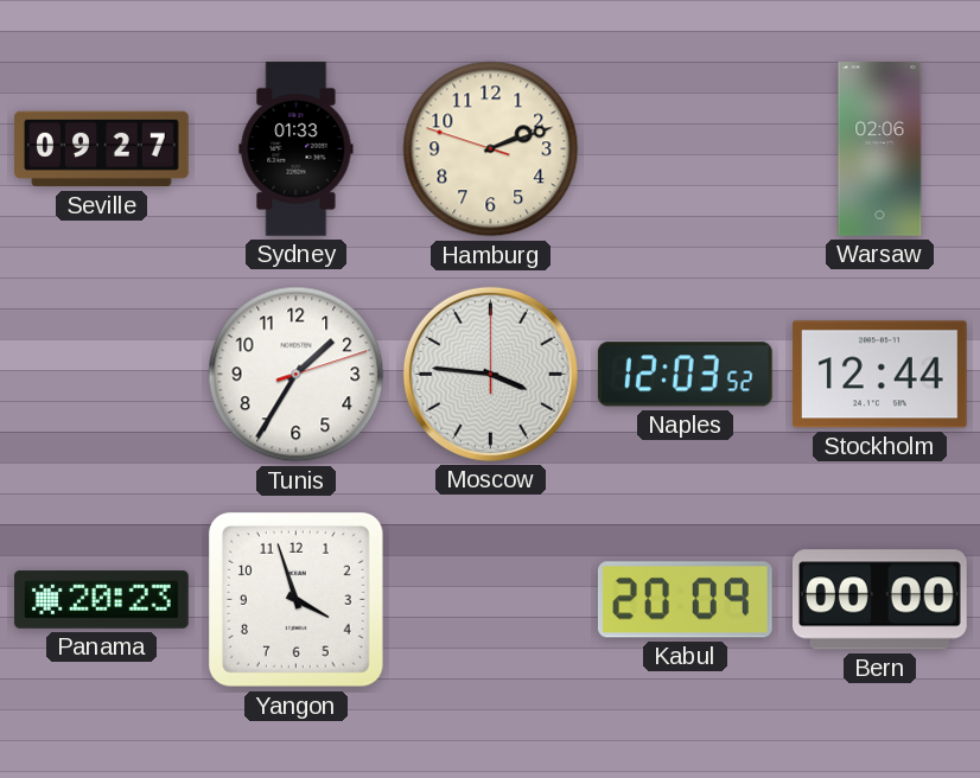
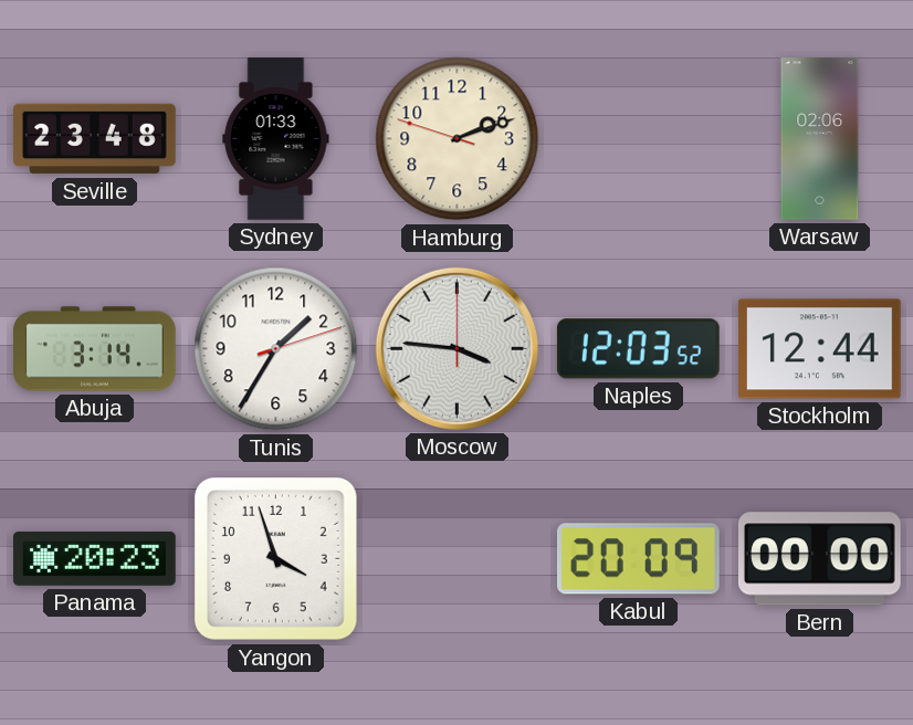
Seville: 09:27 -> 23:48 (95, 139)
Abuja: none -> 3:14 (95, 349)
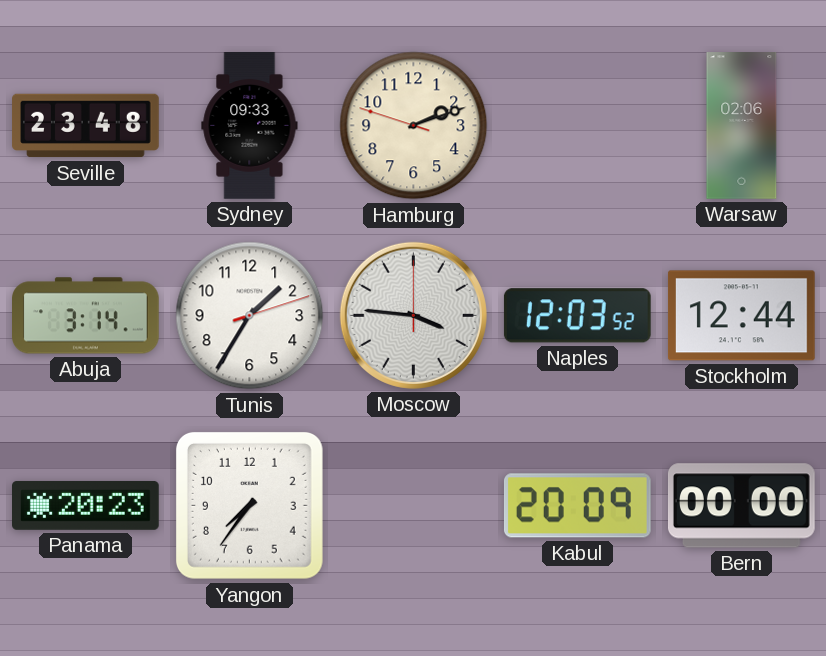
Sydney: 01:33 -> 09:33 (250, 126)
Yangon: 3:57 -> 7:36 (249, 505)
